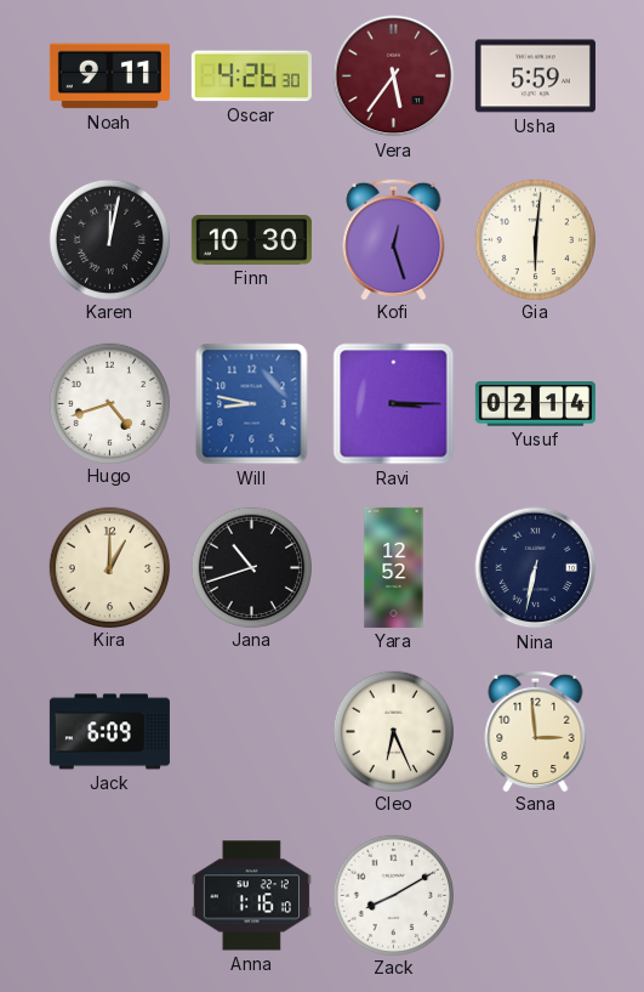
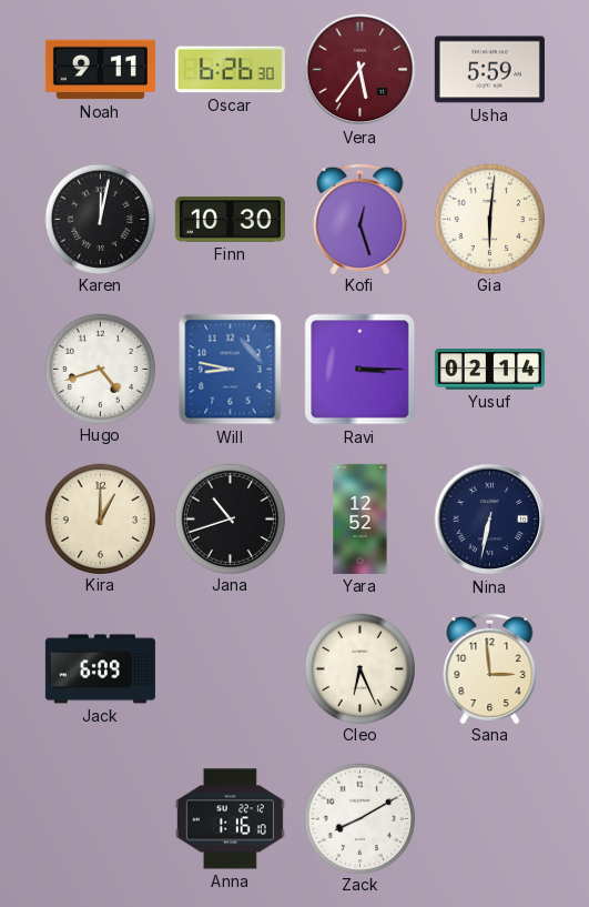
Oscar: 4:26 -> 6:26 (230, 70)
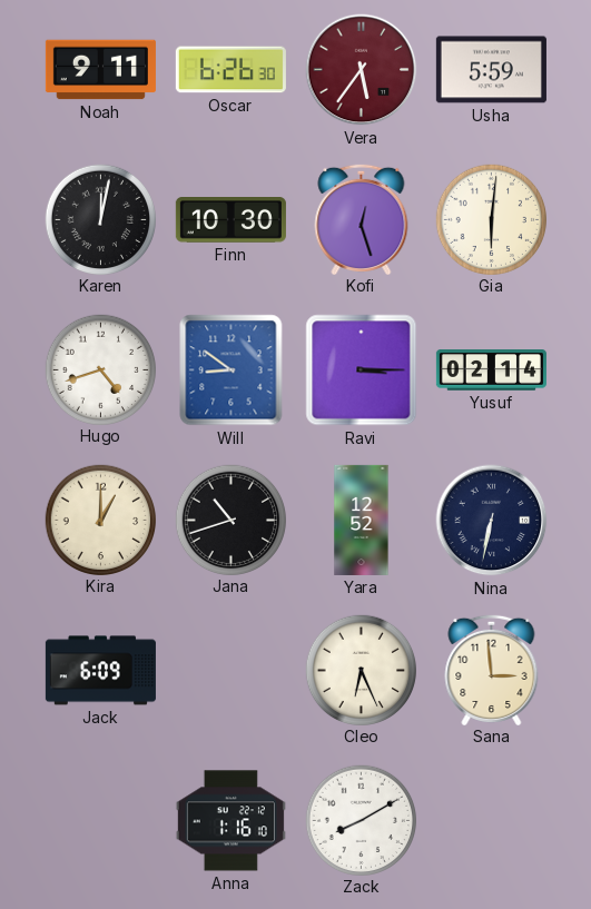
Will: 8:47 -> 8:51 (232, 370)
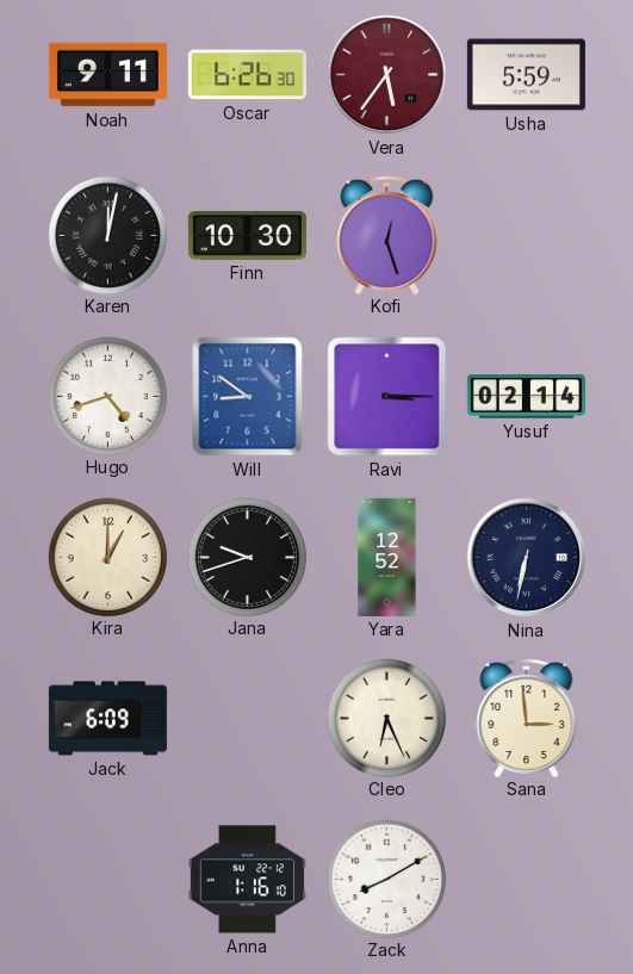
Gia: 6:01 -> none (491, 219)
Jana: 10:42 -> 9:42 (247, 557)
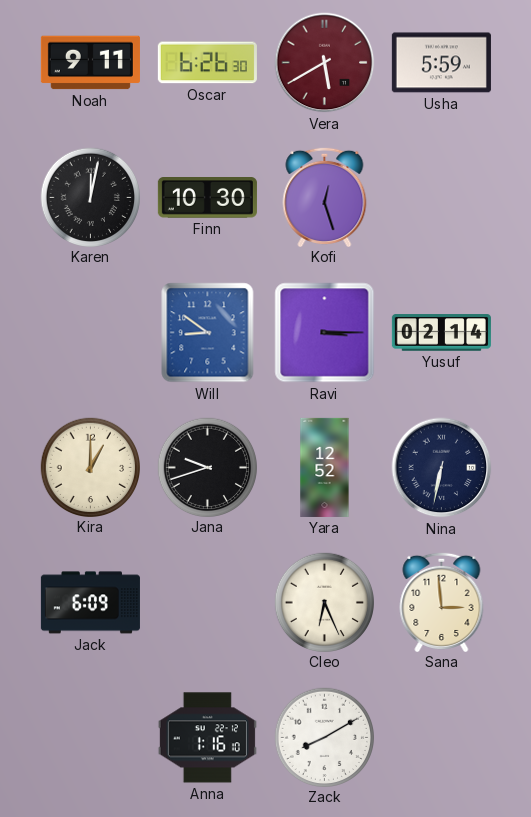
Vera: 5:36 -> 5:40 (325, 63)
Hugo: 4:42 -> none (107, 396)
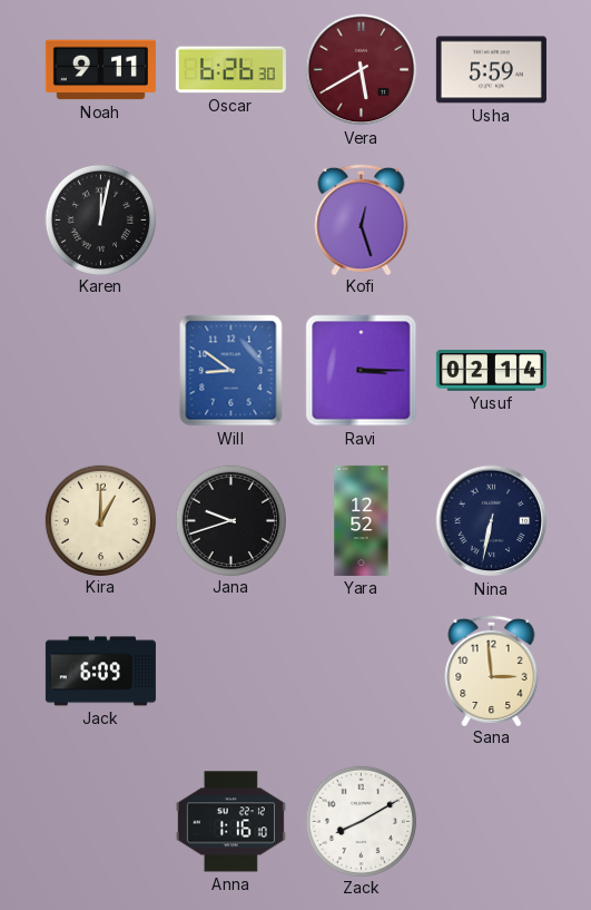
Finn: 10:30 -> none (207, 198)
Cleo: 6:26 -> none (324, 602)
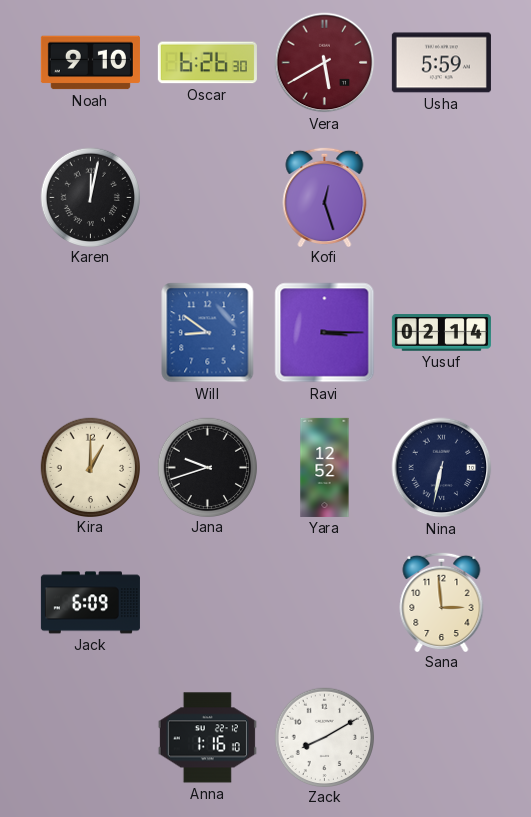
Noah: 9:11 -> 9:10 (90, 63)
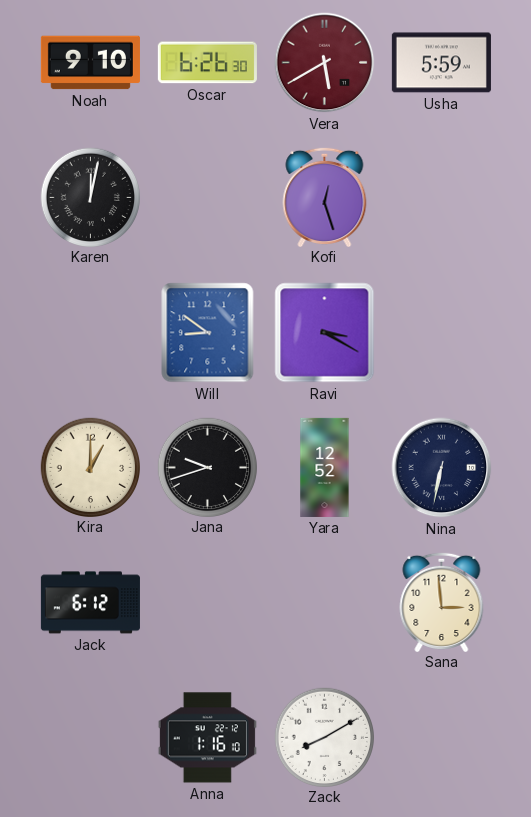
Ravi: 3:15 -> 3:20 (325, 333)
Yusuf: 02:14 -> none (441, 333)
Jack: 6:09 -> 6:12 (90, 603)
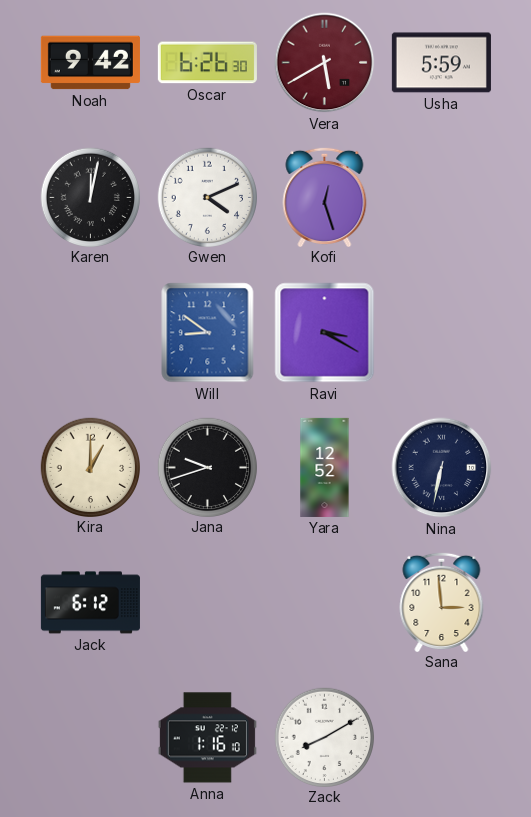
Noah: 9:10 -> 9:42 (90, 63)
Gwen: none -> 4:11 (207, 197)
